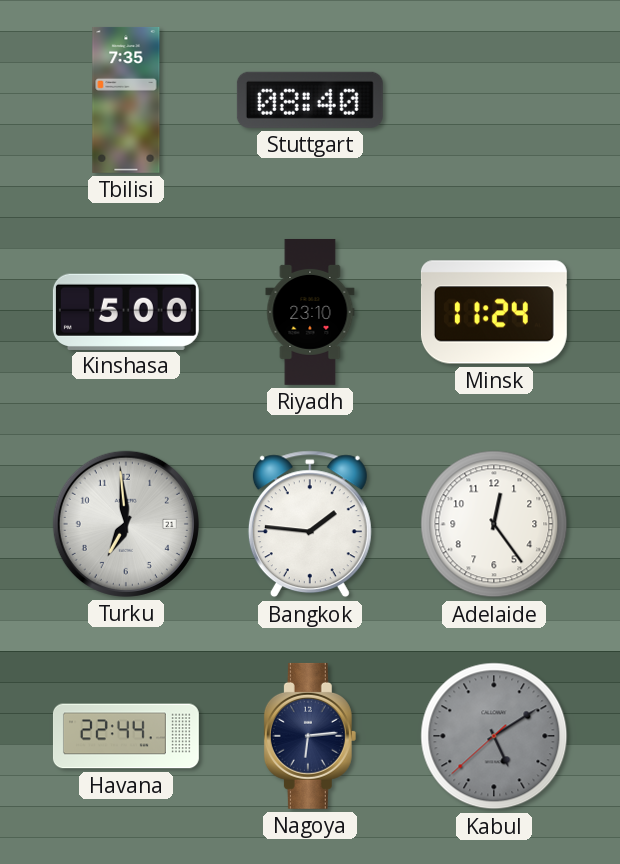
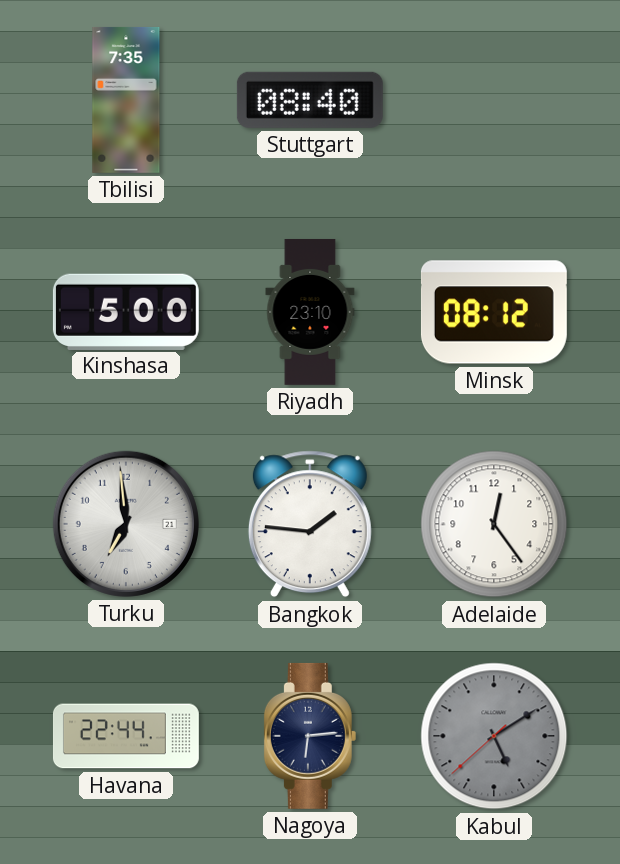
Minsk: 11:24 -> 08:12 (494, 312)
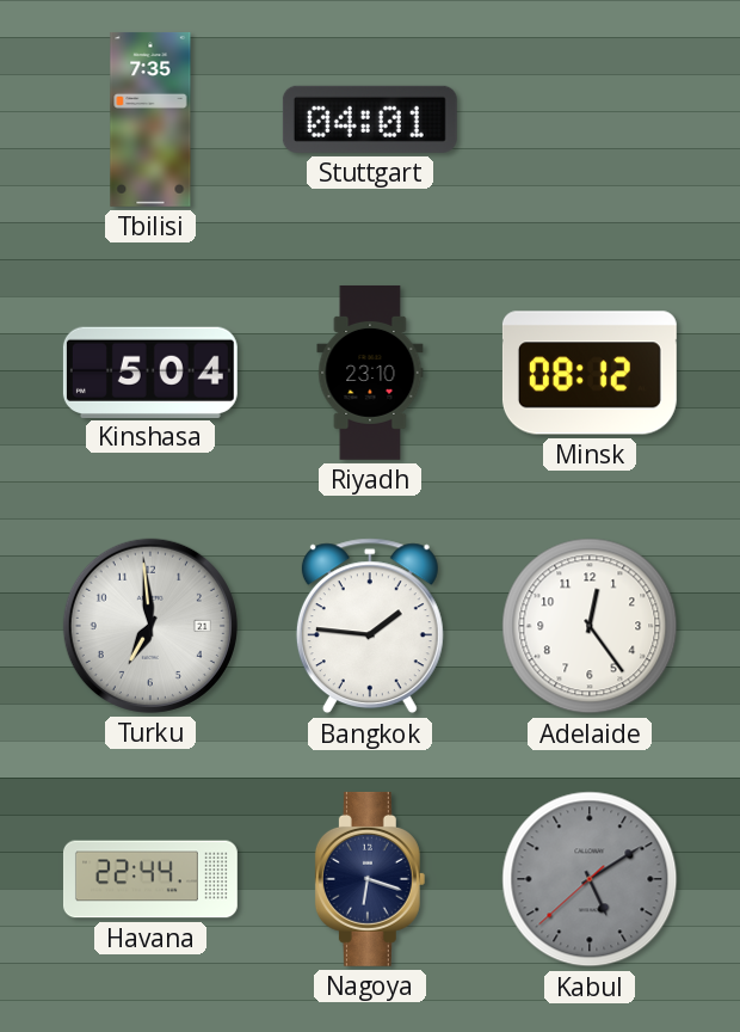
Stuttgart: 08:40 -> 04:01 (370, 119)
Kinshasa: 5:00 -> 5:04 (150, 371)
Nagoya: 6:14 -> 6:18 (370, 879)
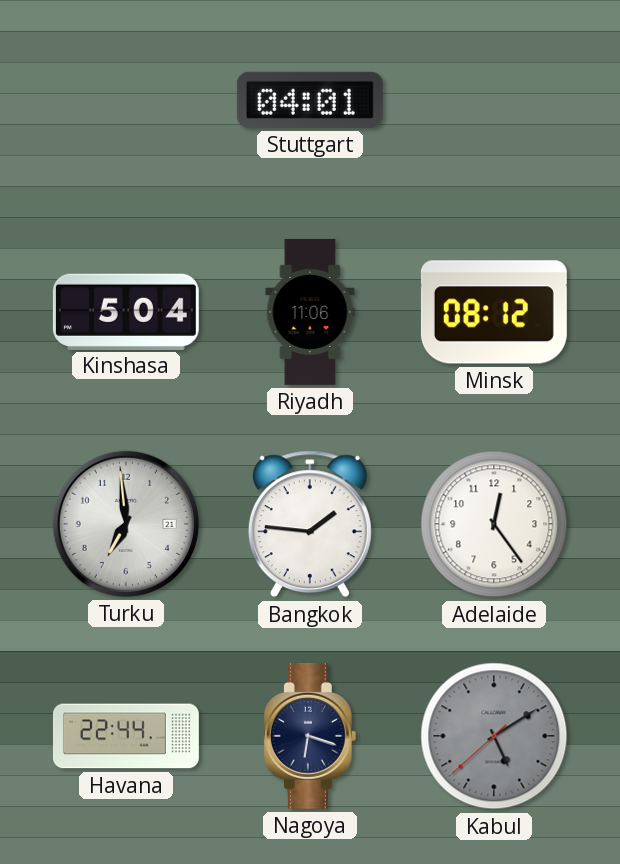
Tbilisi: 7:35 -> none (150, 119)
Riyadh: 23:10 -> 11:06 (310, 312)
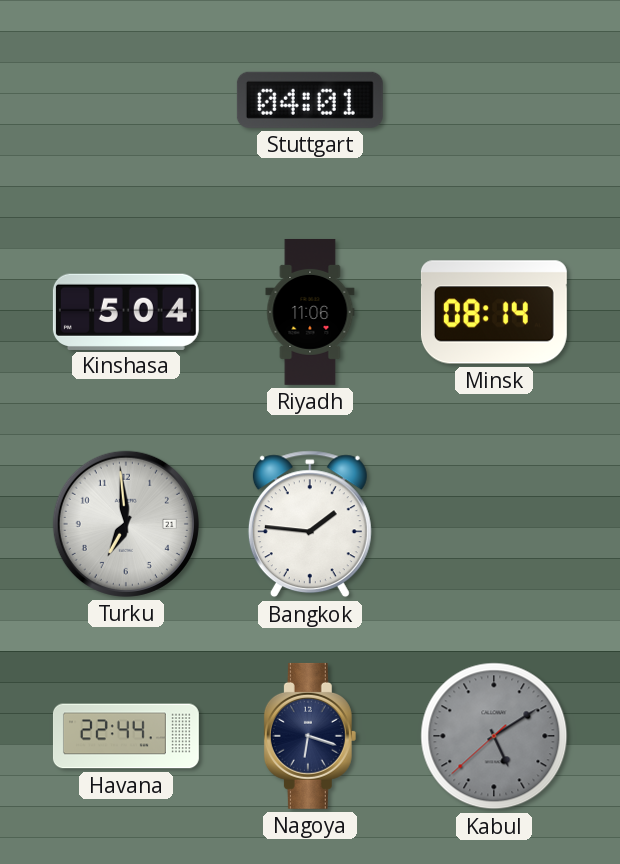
Minsk: 08:12 -> 08:14 (494, 312)
Adelaide: 12:24 -> none (494, 524)
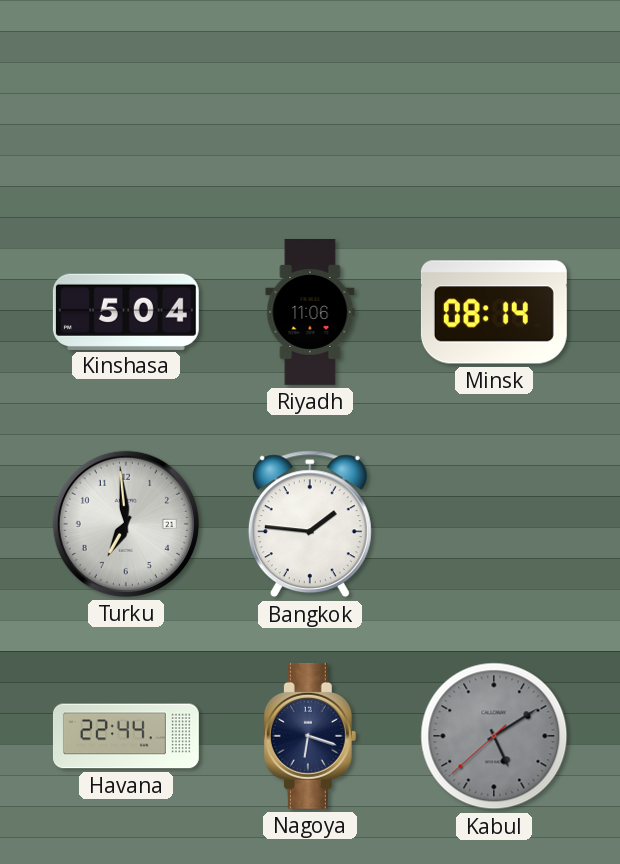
Stuttgart: 04:01 -> none (310, 100)
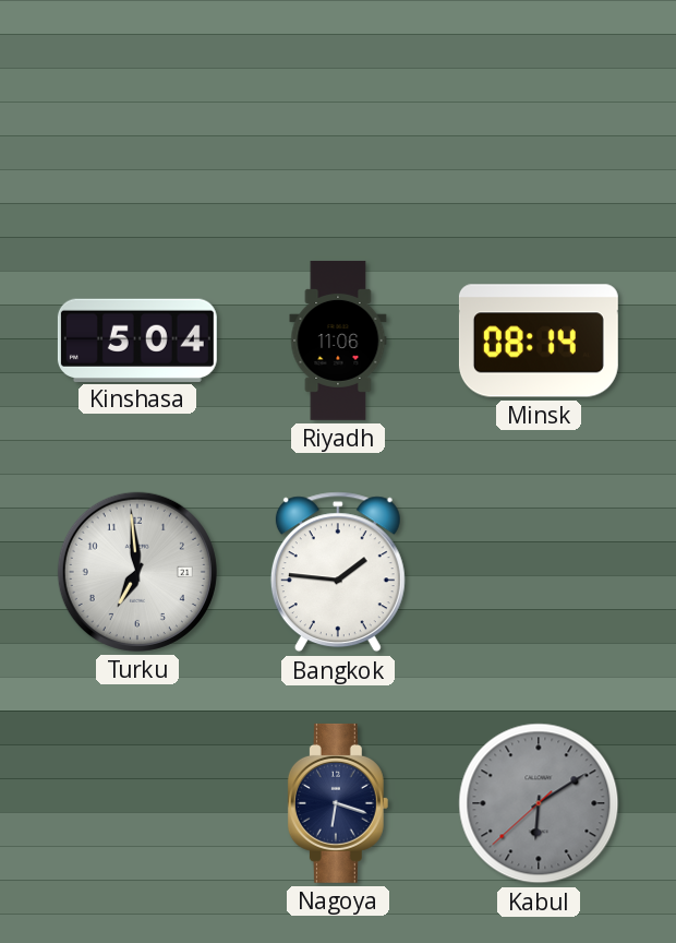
Havana: 22:44 -> none (126, 736)
Kabul: 5:09 -> 6:09 (539, 803)
